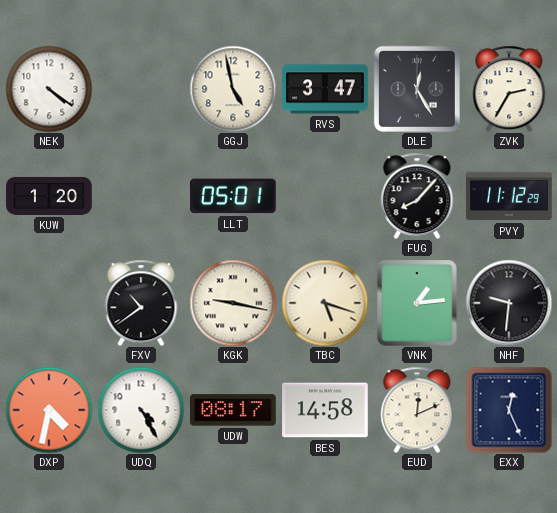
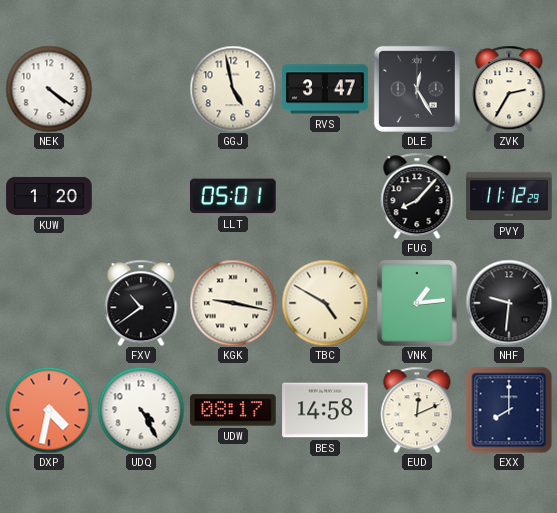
TBC: 5:18 -> 4:50 (325, 303)
EXX: 12:26 -> 8:00 (509, 410)
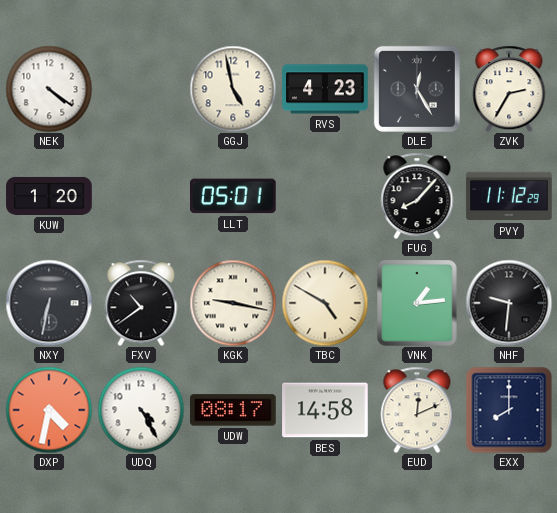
RVS: 3:47 -> 4:23 (325, 89)
NXY: none -> 6:32 (49, 303)
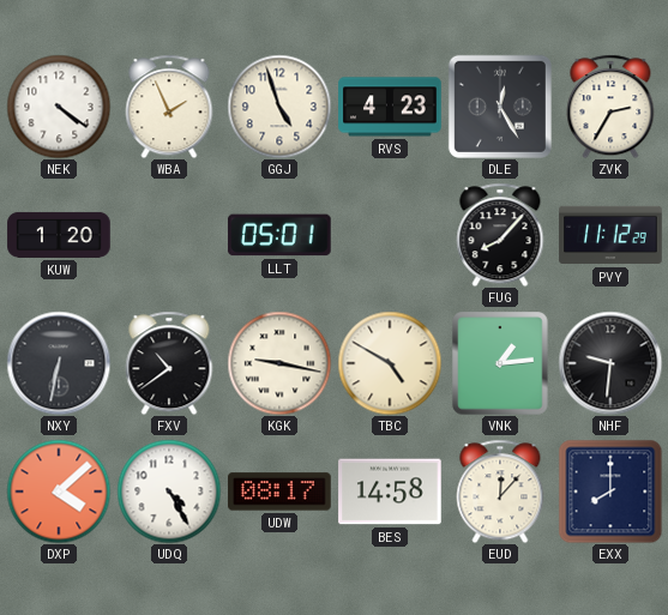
WBA: none -> 1:56 (169, 107)
GGJ: 4:58 -> 4:57 (279, 107)
DXP: 4:32 -> 4:08 (59, 492)
EUD: 12:11 -> 12:07 (500, 492)
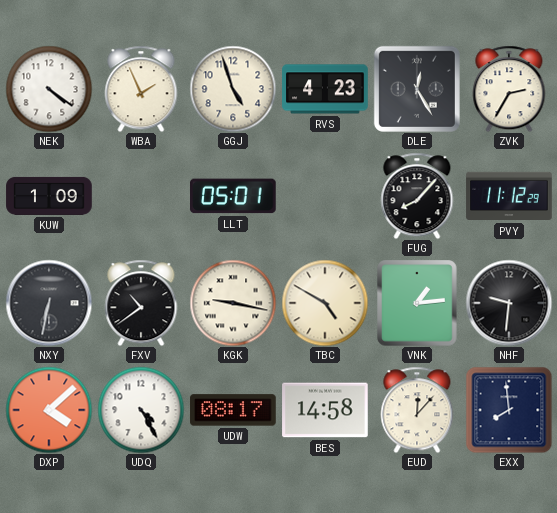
KUW: 1:20 -> 1:09 (49, 196)
EXX: 8:00 -> 7:59 (509, 410)
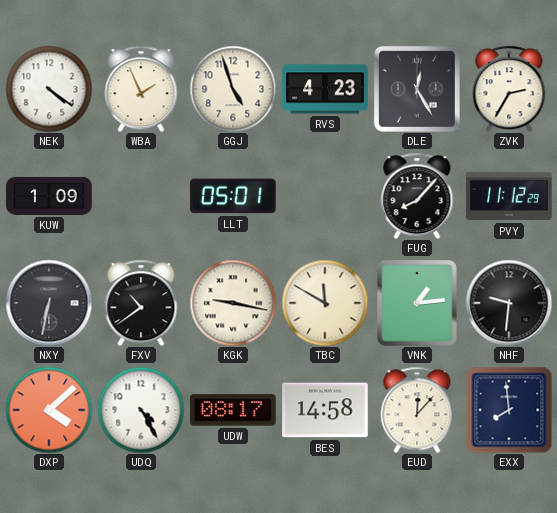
TBC: 4:50 -> 11:50 (325, 303)
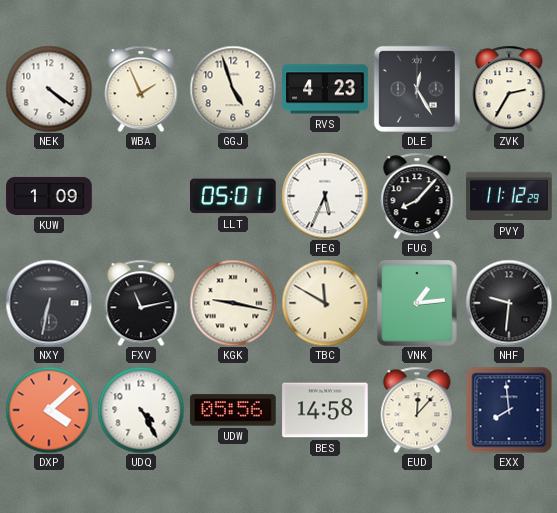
FEG: none -> 5:34 (325, 196)
FXV: 10:39 -> 11:13 (141, 303)
UDW: 08:17 -> 05:56 (233, 410)
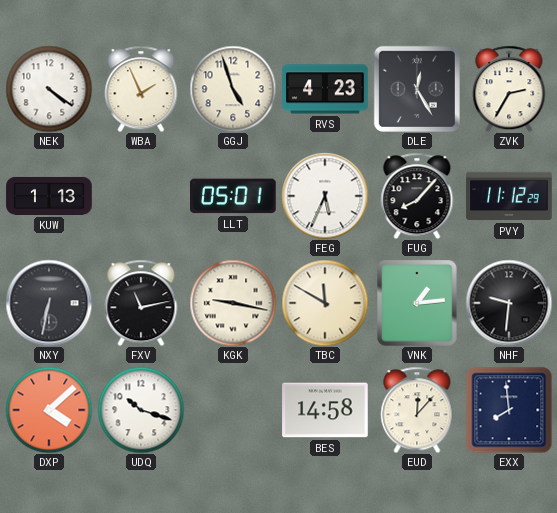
KUW: 1:09 -> 1:13 (49, 196)
UDQ: 4:25 -> 10:18 (141, 410)
UDW: 05:56 -> none (233, 410)
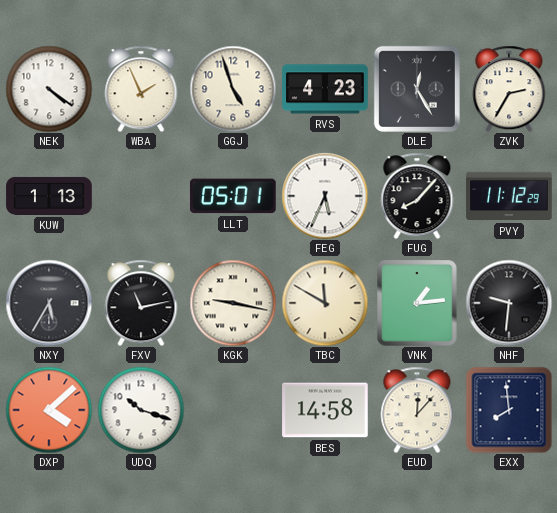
NXY: 6:32 -> 5:35 (49, 303)
